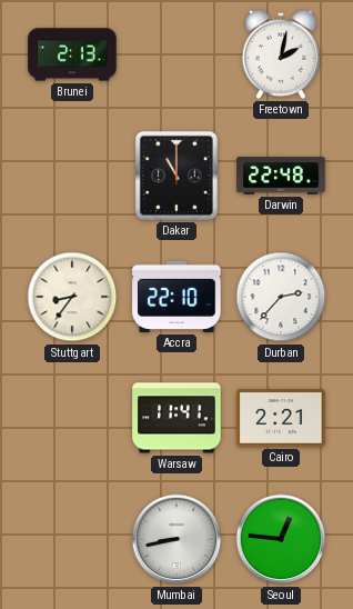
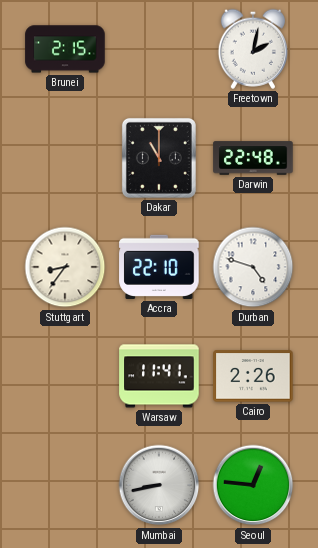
Brunei: 2:13 -> 2:15 (65, 49)
Durban: 2:37 -> 4:48 (253, 267)
Cairo: 2:21 -> 2:26 (253, 376)
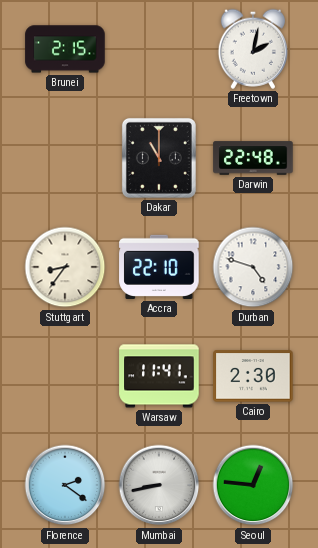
Cairo: 2:26 -> 2:30 (253, 376)
Florence: none -> 2:21 (65, 485)
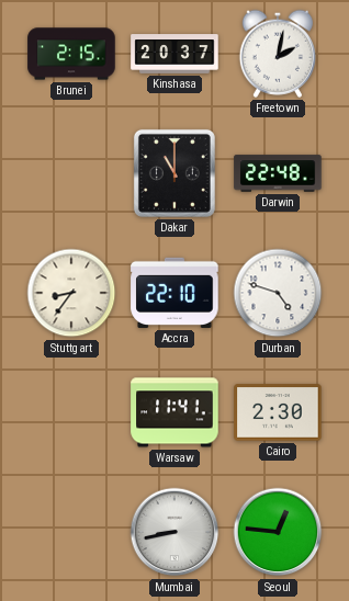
Kinshasa: none -> 20:37 (174, 54)
Florence: 2:21 -> none (65, 485)
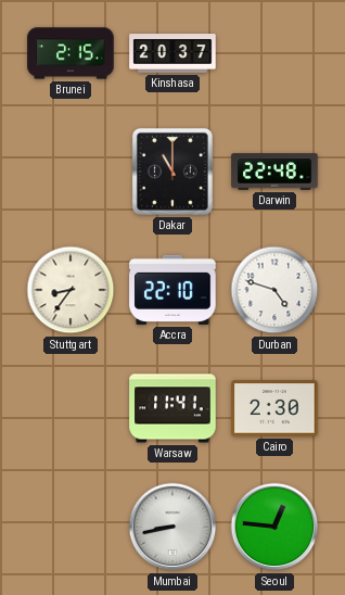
Freetown: 2:02 -> none (277, 54)
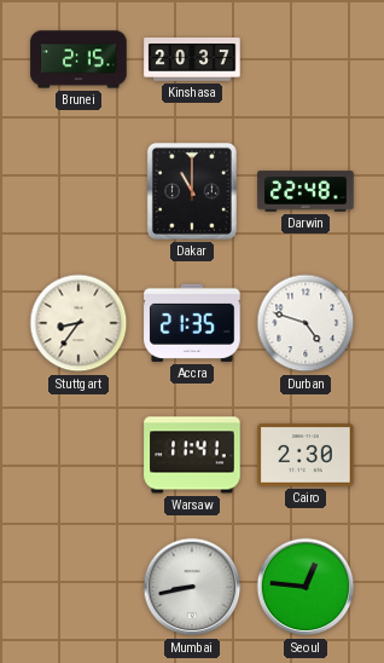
Accra: 22:10 -> 21:35 (192, 323)
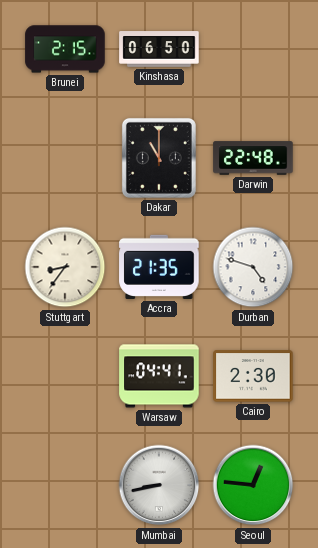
Kinshasa: 20:37 -> 06:50 (159, 49)
Warsaw: 11:41 -> 04:41 (159, 376)
